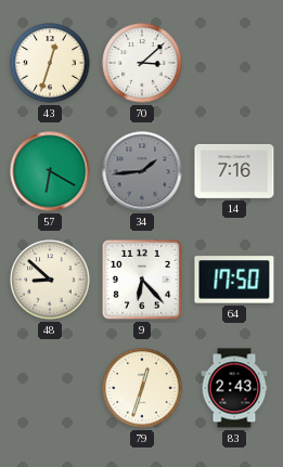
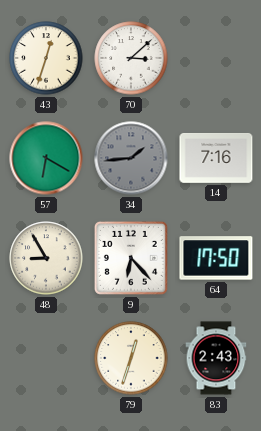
48: 8:52 -> 8:55 (46, 258)
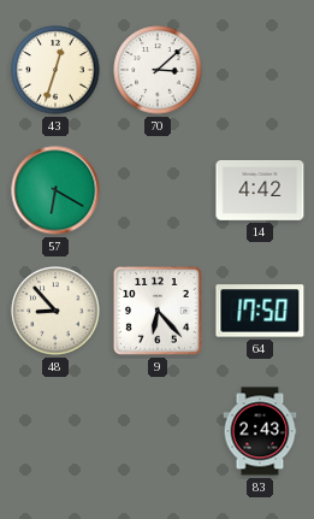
34: 1:44 -> none (131, 158)
14: 7:16 -> 4:42 (260, 190)
48: 8:55 -> 8:53 (55, 311)
79: 12:33 -> none (131, 358)
